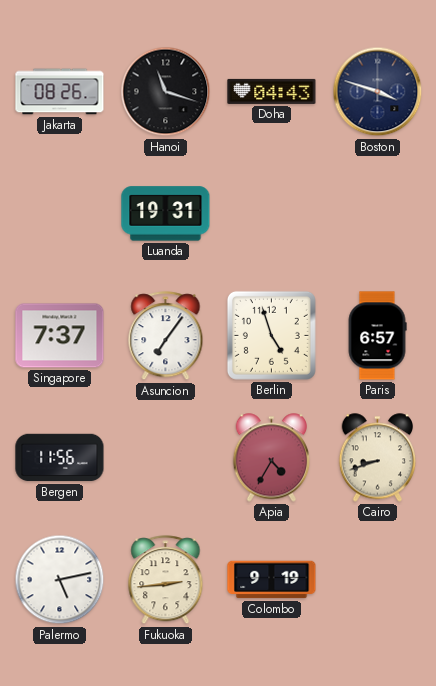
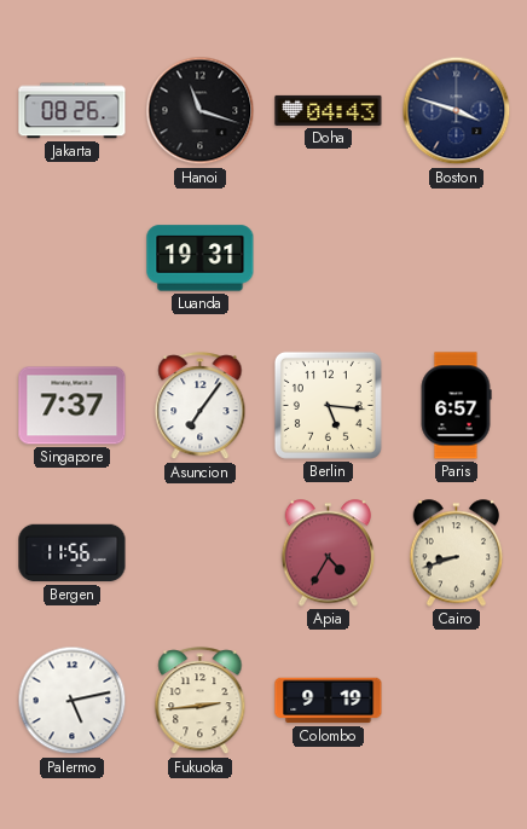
Berlin: 4:57 -> 5:16 (328, 405)
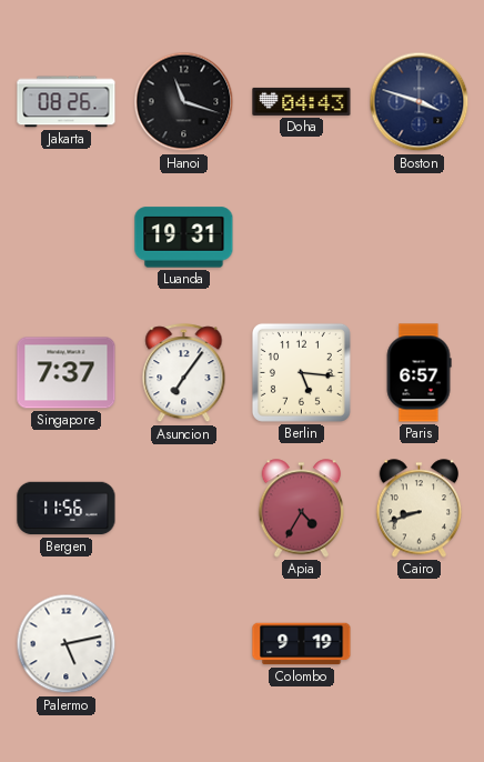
Fukuoka: 2:44 -> none (201, 701)
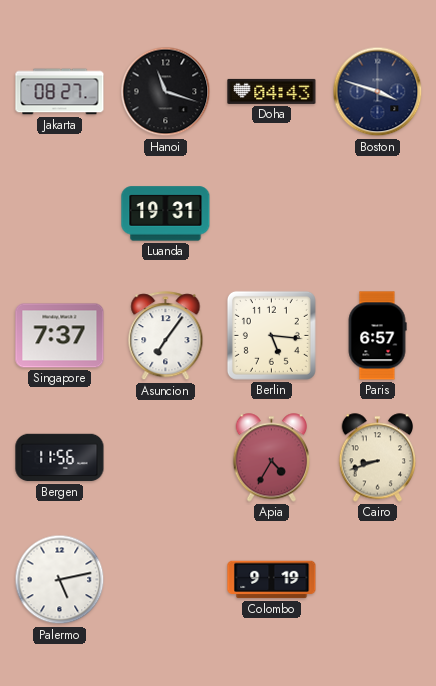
Jakarta: 08:26 -> 08:27 (60, 92)
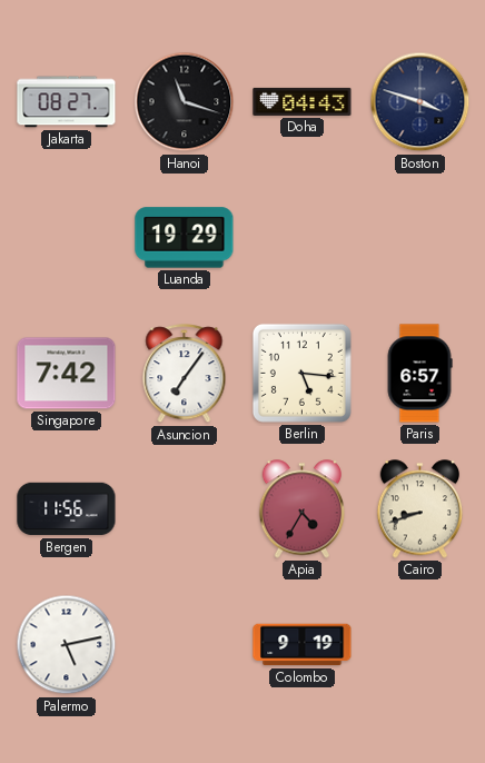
Luanda: 19:31 -> 19:29 (185, 238)
Singapore: 7:37 -> 7:42 (67, 374)
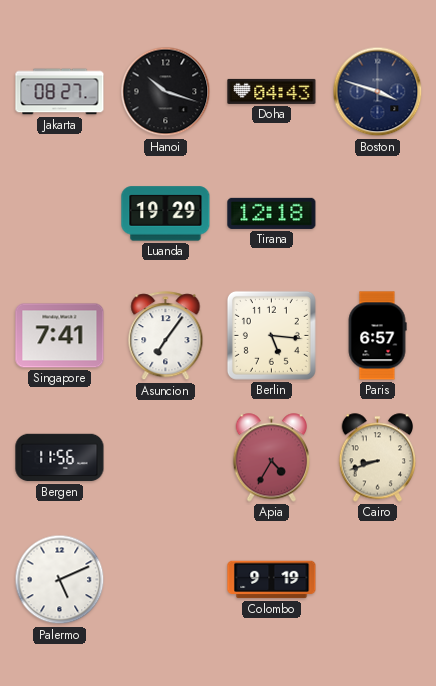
Hanoi: 11:18 -> 10:18 (166, 92)
Tirana: none -> 12:18 (272, 213)
Singapore: 7:42 -> 7:41 (60, 336)
Palermo: 5:13 -> 5:11 (60, 580)
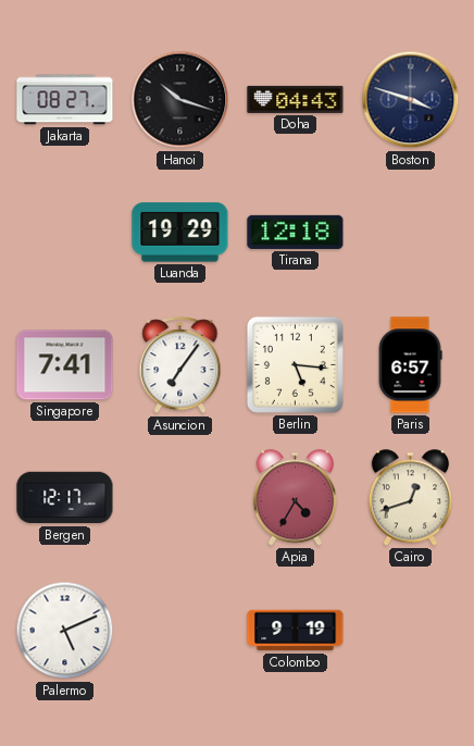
Bergen: 11:56 -> 12:17 (65, 498)
Cairo: 8:42 -> 12:42 (411, 498)
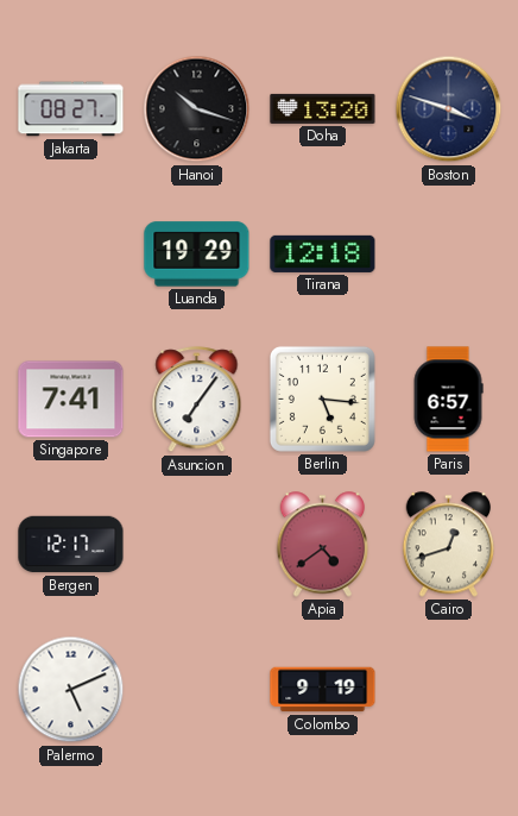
Doha: 04:43 -> 13:20 (323, 108)
Apia: 4:35 -> 4:39 (323, 545)
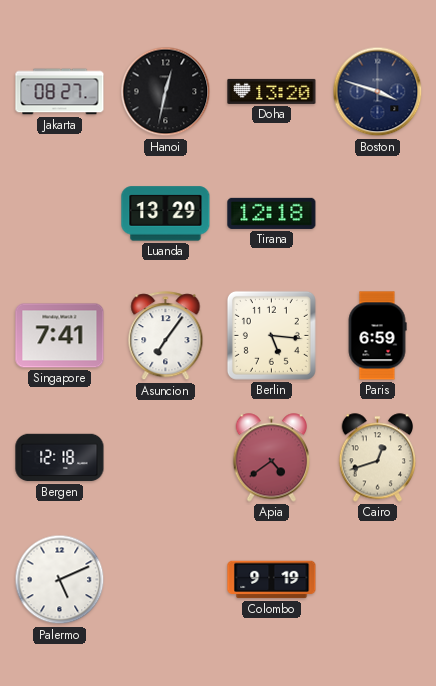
Hanoi: 10:18 -> 12:32 (166, 92)
Luanda: 19:29 -> 13:29 (166, 214)
Paris: 6:57 -> 6:59 (377, 336)
Bergen: 12:17 -> 12:18 (60, 458)
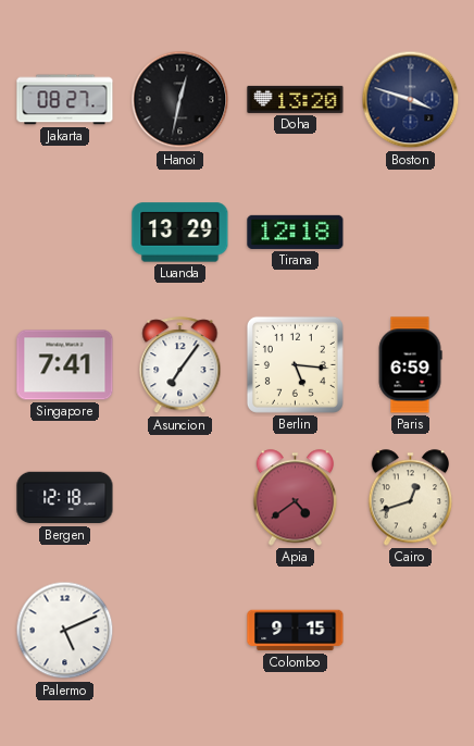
Colombo: 9:19 -> 9:15 (296, 631)
